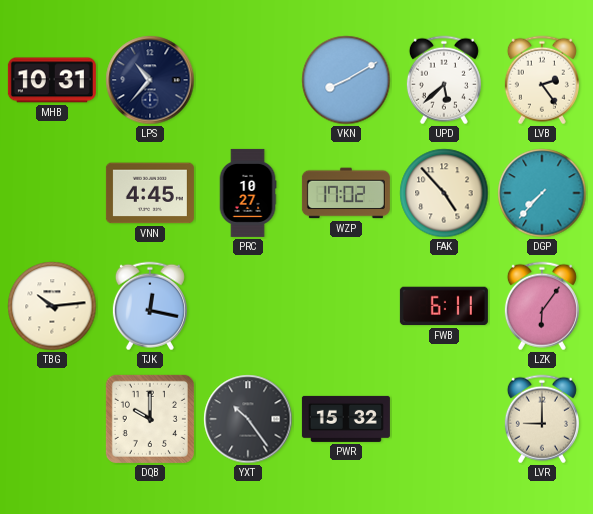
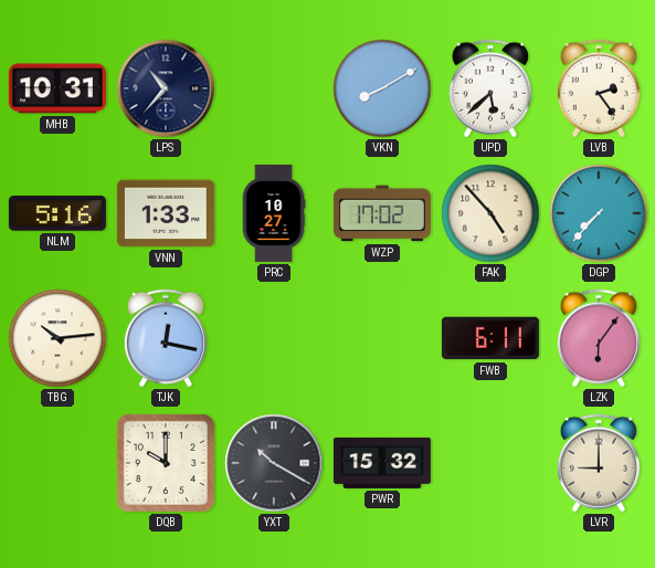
NLM: none -> 5:16 (57, 213)
VNN: 4:45 -> 1:33 (166, 213)
YXT: 10:24 -> 10:20 (274, 463)
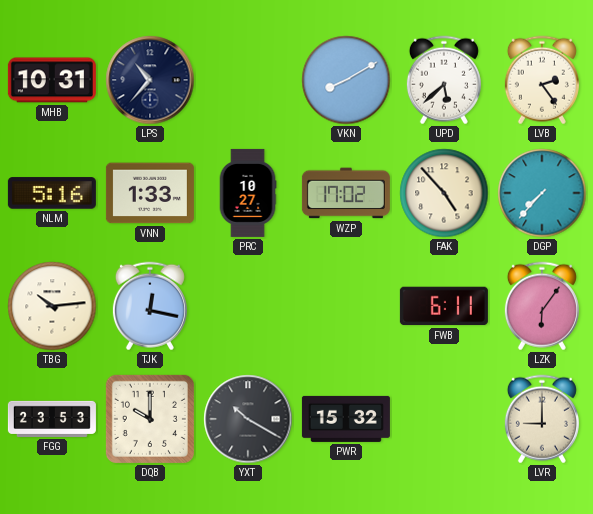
FGG: none -> 23:53 (52, 419)
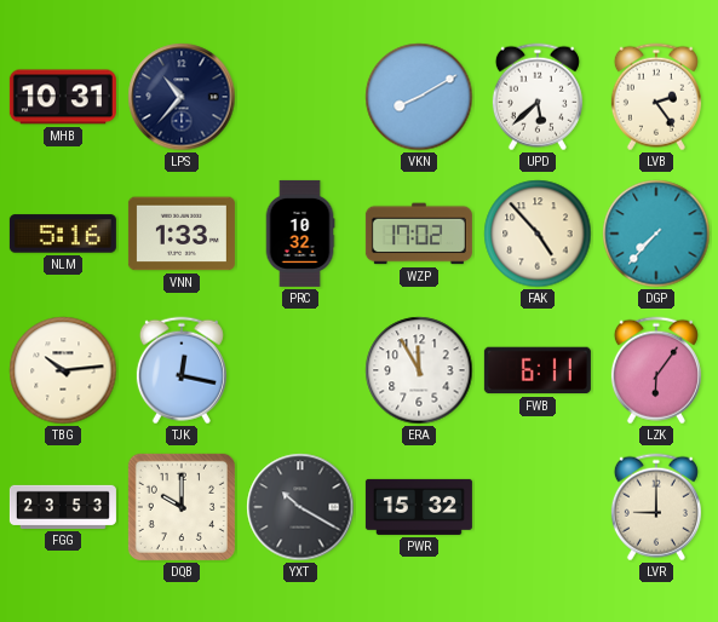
PRC: 10:27 -> 10:32 (300, 234)
ERA: none -> 11:55 (419, 370)
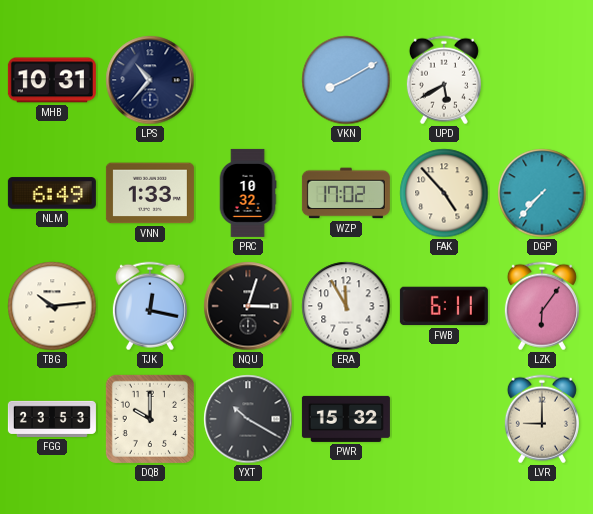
UPD: 5:38 -> 5:40 (444, 80)
LVB: 2:24 -> none (656, 97)
NLM: 5:16 -> 6:49 (52, 193)
NQU: none -> 3:03 (248, 306)
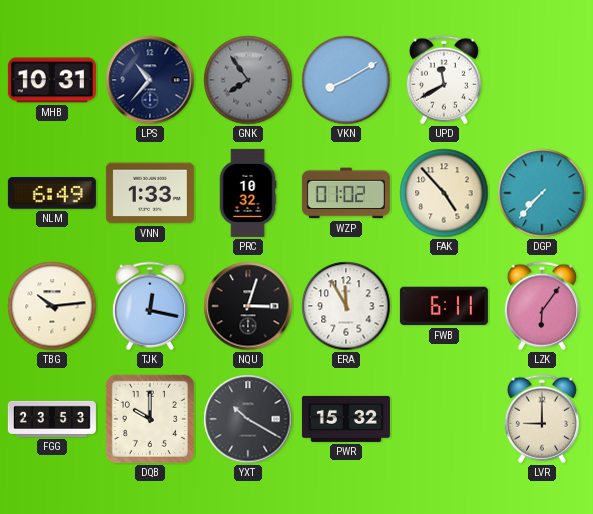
GNK: none -> 7:54 (248, 80)
UPD: 5:40 -> 11:40 (444, 80)
WZP: 17:02 -> 01:02 (346, 193)
